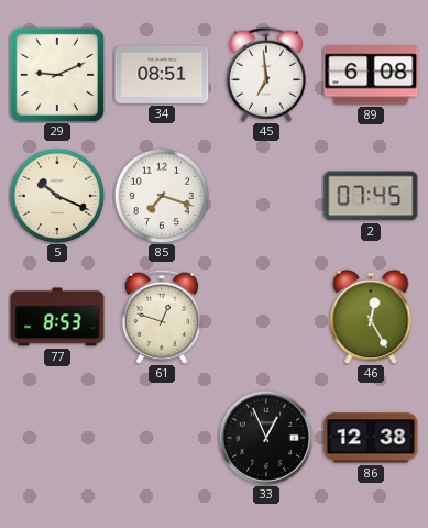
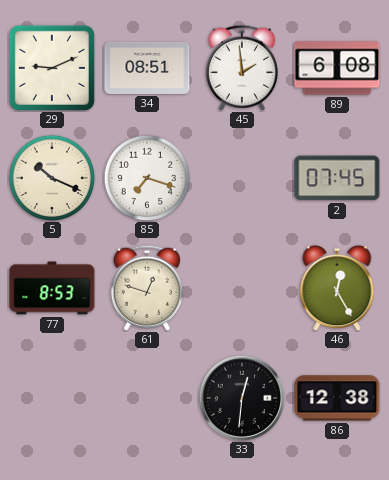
45: 6:59 -> 1:59 (242, 68)
33: 12:56 -> 12:31 (241, 397)
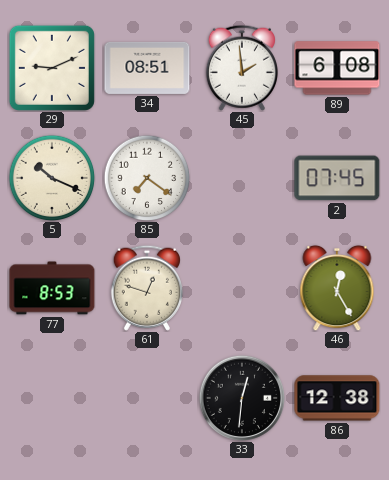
85: 7:18 -> 7:21 (147, 178)
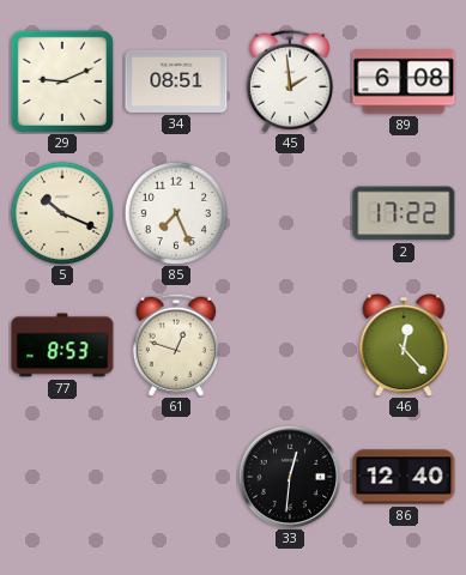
85: 7:21 -> 7:26 (176, 213)
2: 07:45 -> 17:22 (404, 213)
46: 12:25 -> 12:23 (404, 345)
86: 12:38 -> 12:40 (404, 477)
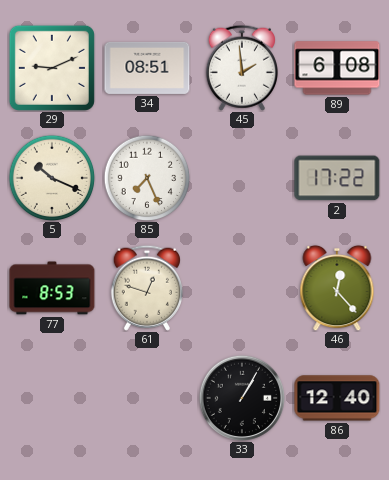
33: 12:31 -> 1:05 (241, 397)
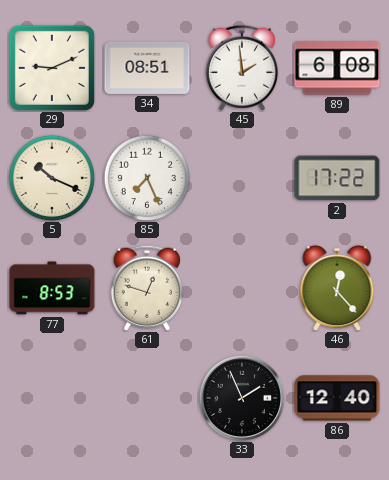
33: 1:05 -> 1:56 (241, 397)
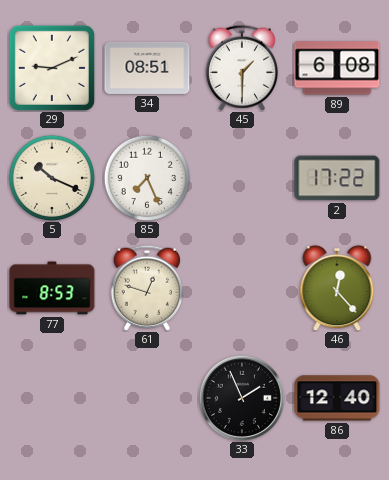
45: 1:59 -> 1:30 (242, 68)
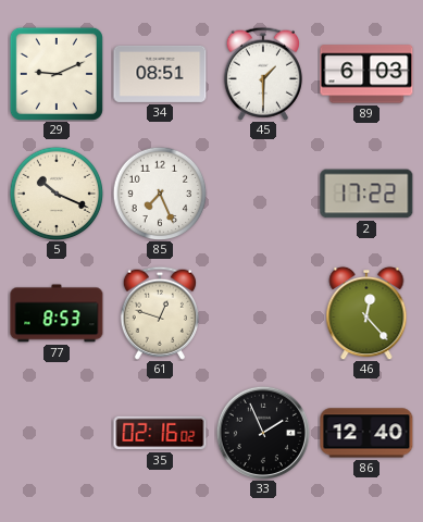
89: 6:08 -> 6:03 (366, 74)
35: none -> 02:16 (160, 433)
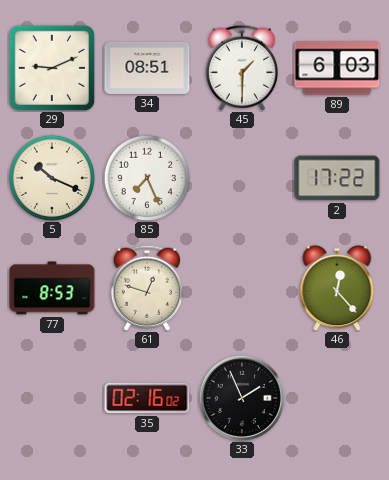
86: 12:40 -> none (366, 433)
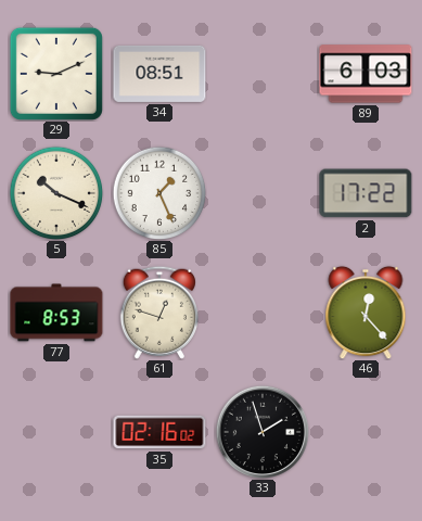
45: 1:30 -> none (242, 68)
85: 7:26 -> 1:26 (159, 193)
33: 1:56 -> 1:57 (261, 431)
